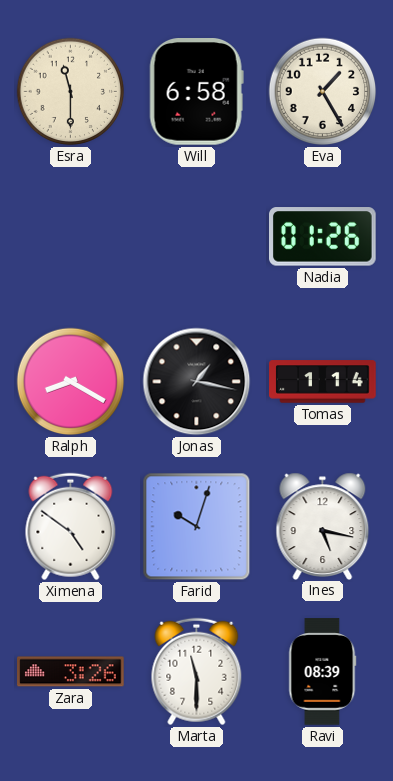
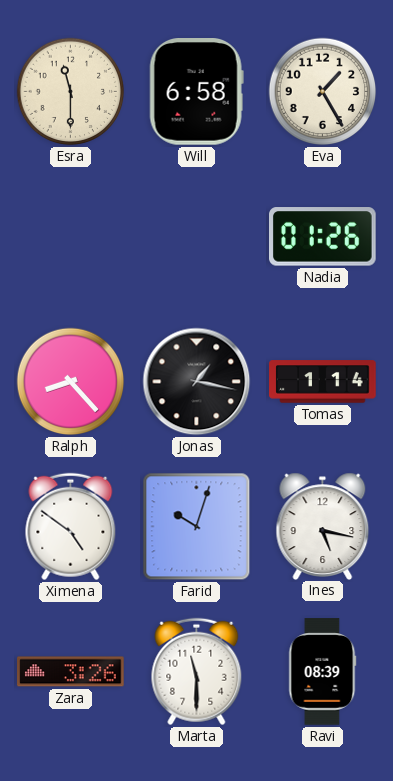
Ralph: 8:20 -> 8:23 (71, 382)
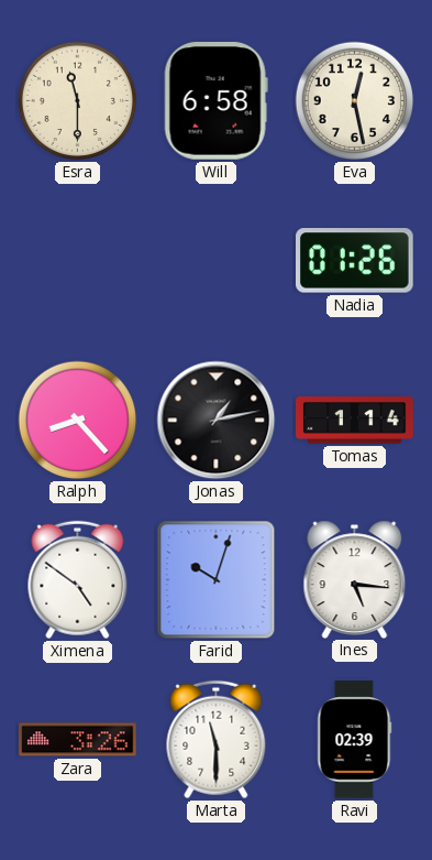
Eva: 1:25 -> 12:28 (355, 101)
Jonas: 1:17 -> 1:13 (217, 421)
Ines: 5:17 -> 5:16 (355, 579)
Ravi: 08:39 -> 02:39 (355, 740)
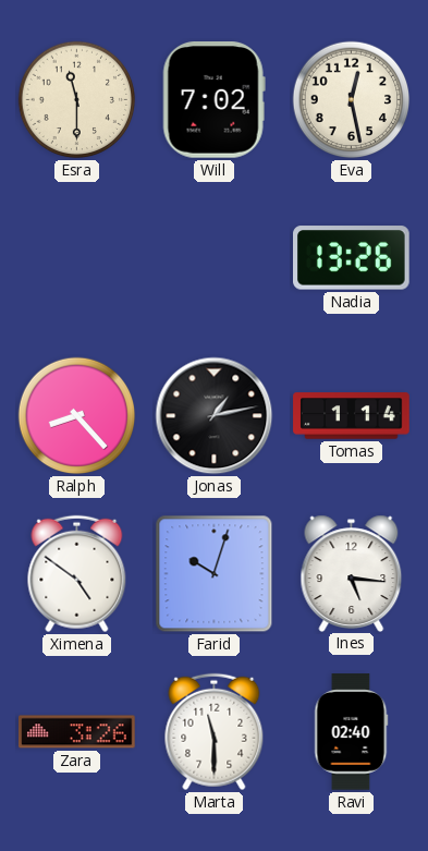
Will: 6:58 -> 7:02 (213, 100)
Nadia: 01:26 -> 13:26 (352, 258)
Ravi: 02:39 -> 02:40 (352, 732)
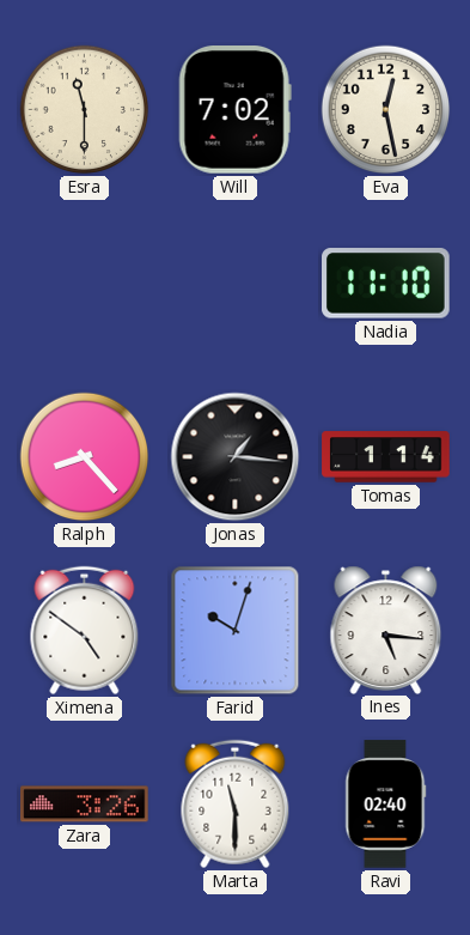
Nadia: 13:26 -> 11:10 (386, 284)
Jonas: 1:13 -> 1:16 (236, 457)
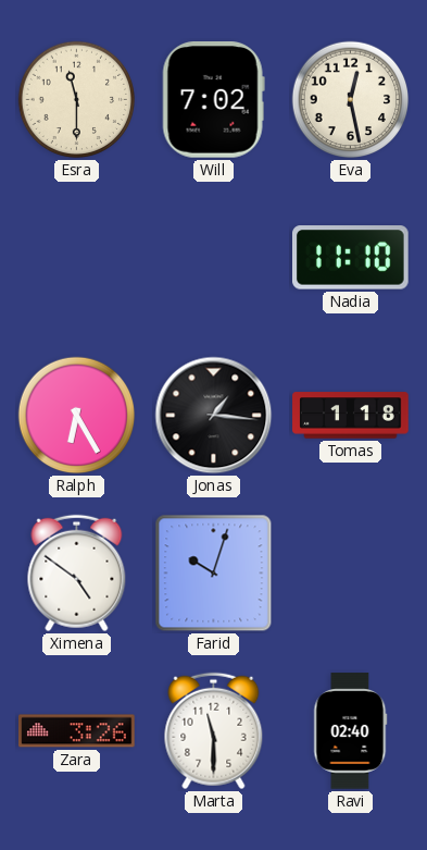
Ralph: 8:23 -> 6:25 (77, 416)
Tomas: 1:14 -> 1:18 (351, 416)
Ines: 5:16 -> none (386, 630)
